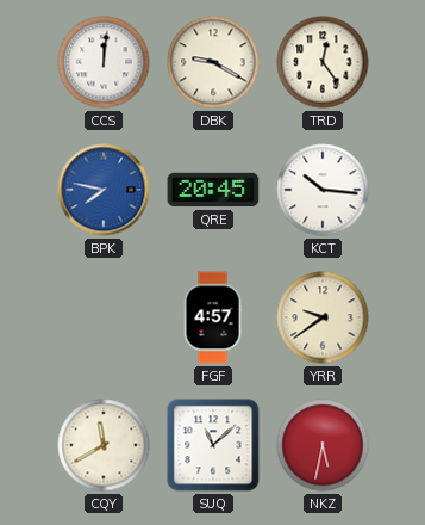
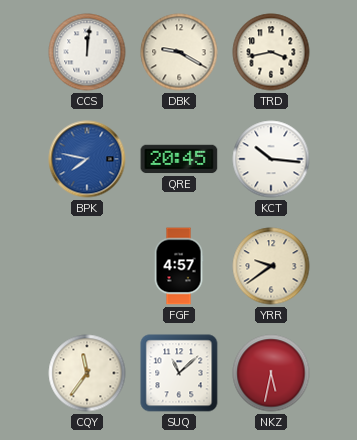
TRD: 12:24 -> 3:43 (271, 52)
CQY: 11:40 -> 11:36 (87, 373)
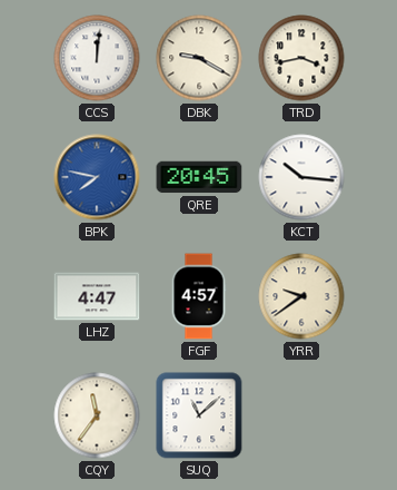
LHZ: none -> 4:47 (97, 296)
NKZ: 5:32 -> none (271, 373)
